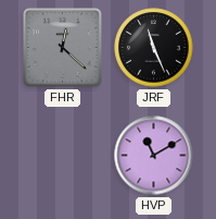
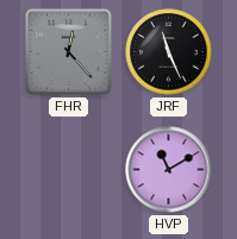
FHR: 12:22 -> 12:23 (69, 52)
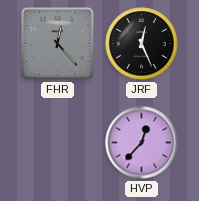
JRF: 11:26 -> 12:26 (142, 44)
HVP: 11:10 -> 12:37 (142, 143)
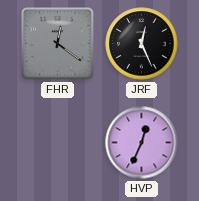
FHR: 12:23 -> 12:21 (58, 44)
HVP: 12:37 -> 12:34 (142, 143)
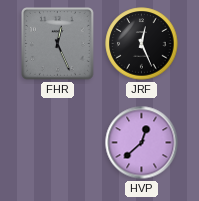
FHR: 12:21 -> 12:26 (58, 44)
HVP: 12:34 -> 12:38 (142, 143)
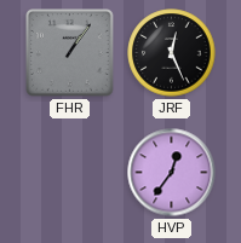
FHR: 12:26 -> 1:06 (70, 53)
HVP: 12:38 -> 12:36 (172, 173)
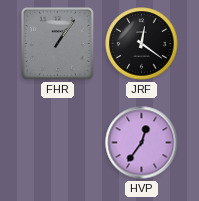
JRF: 12:26 -> 12:21 (142, 44)
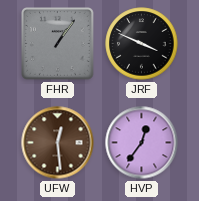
JRF: 12:21 -> 3:49 (142, 44)
UFW: none -> 12:29 (58, 143)
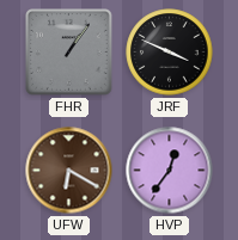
UFW: 12:29 -> 6:20 (69, 171)
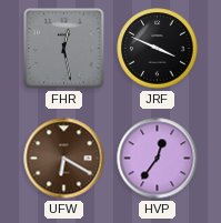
FHR: 1:06 -> 12:28 (64, 49)
